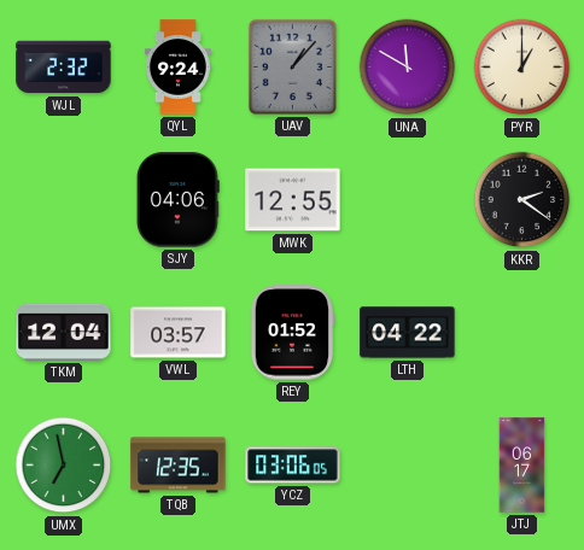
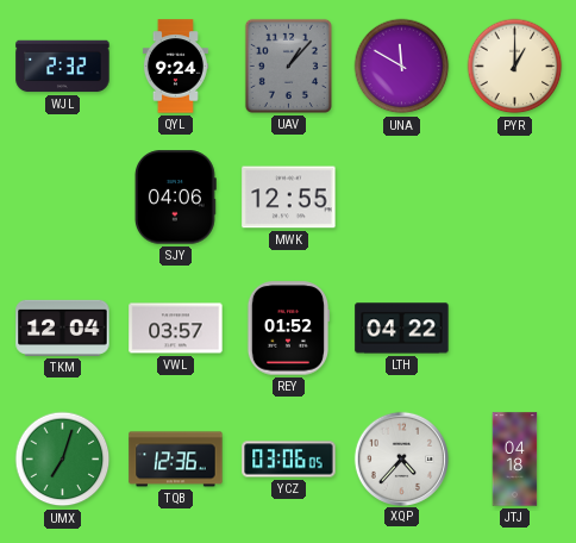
KKR: 2:21 -> none (522, 200)
UMX: 6:58 -> 7:03 (63, 460)
TQB: 12:35 -> 12:36 (176, 460)
XQP: none -> 4:37 (401, 458)
JTJ: 06:17 -> 04:18 (515, 460)
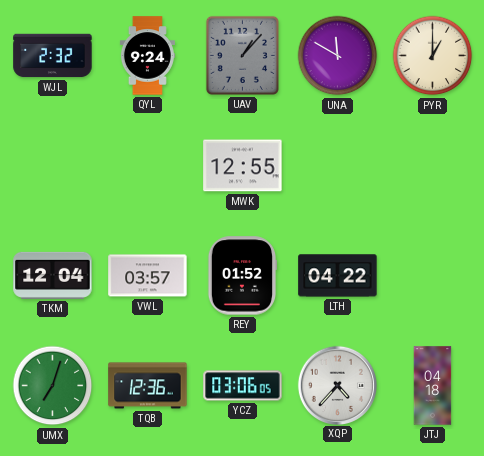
SJY: 04:06 -> none (175, 198)
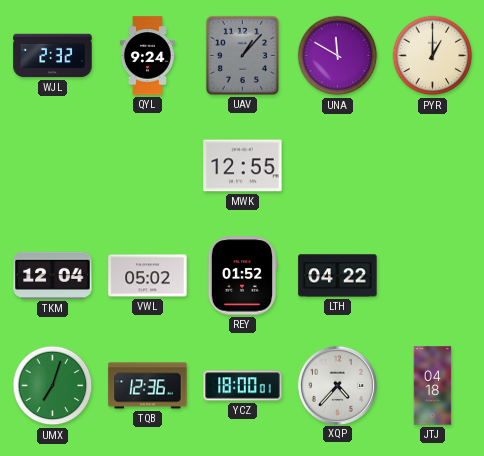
VWL: 03:57 -> 05:02 (148, 276)
YCZ: 03:06 -> 18:00 (243, 386)
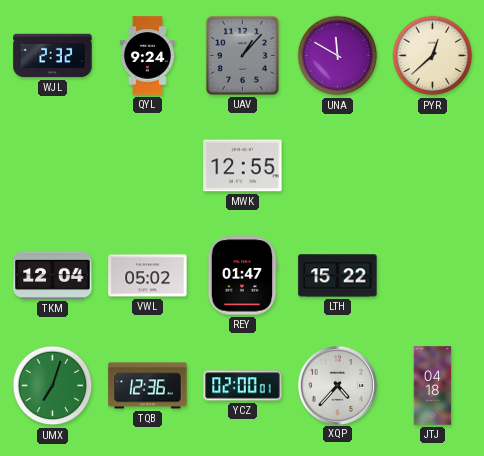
PYR: 1:00 -> 12:38 (433, 56)
REY: 01:52 -> 01:47 (242, 276)
LTH: 04:22 -> 15:22 (338, 276)
YCZ: 18:00 -> 02:00 (243, 386)
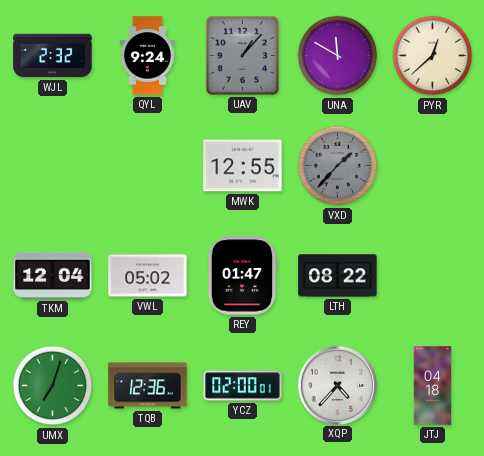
VXD: none -> 1:37 (338, 166)
LTH: 15:22 -> 08:22 (338, 276)
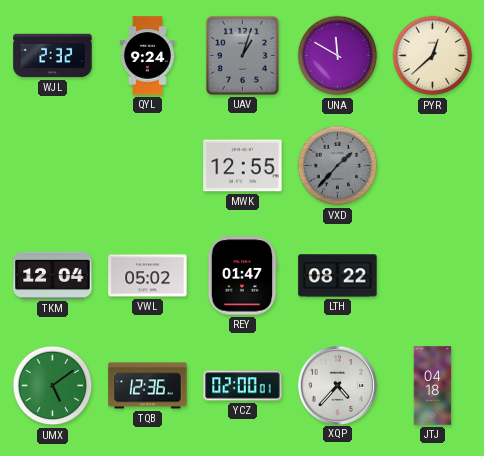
UAV: 1:07 -> 1:03 (242, 55)
UMX: 7:03 -> 5:09 (53, 386)
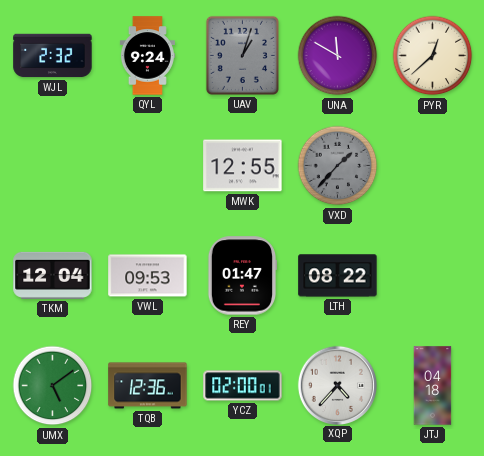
VWL: 05:02 -> 09:53 (148, 276)
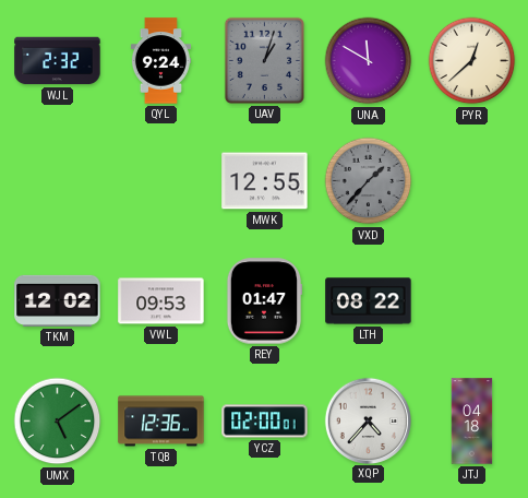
TKM: 12:04 -> 12:02 (58, 300)
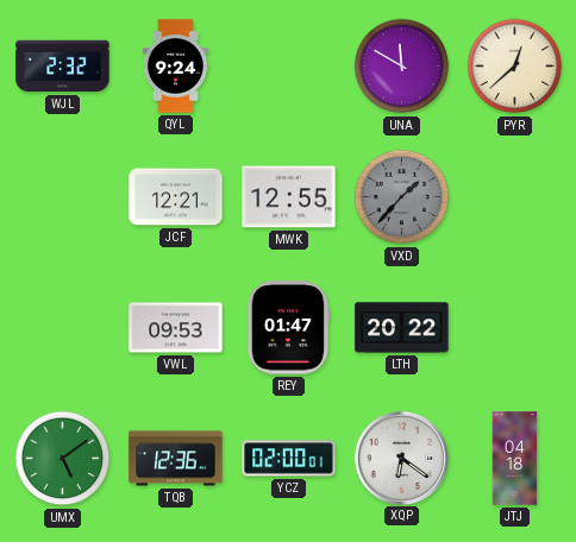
UAV: 1:03 -> none (264, 60)
JCF: none -> 12:21 (176, 197)
TKM: 12:02 -> none (58, 300)
LTH: 08:22 -> 20:22 (402, 328)
XQP: 4:37 -> 6:21 (401, 458)
